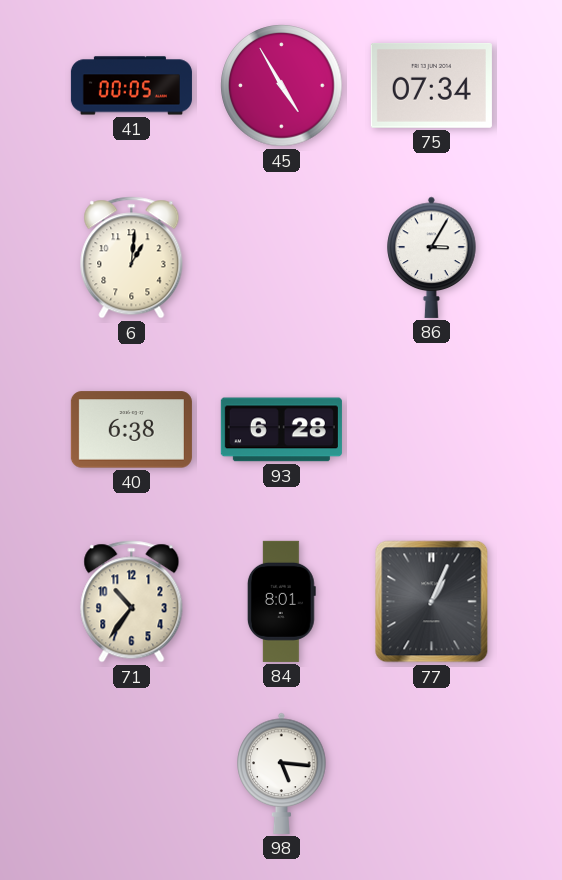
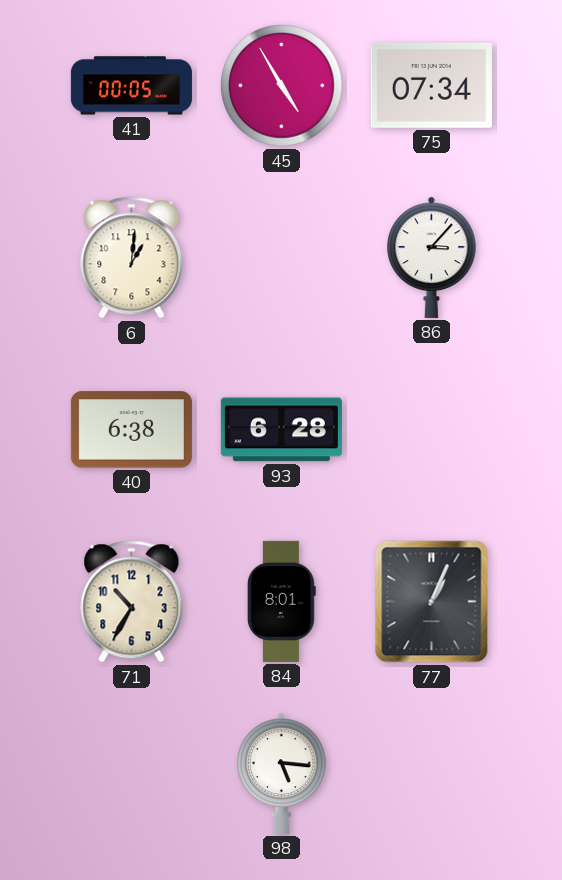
86: 3:05 -> 3:07 (432, 257)
71: 10:36 -> 10:35 (132, 602)
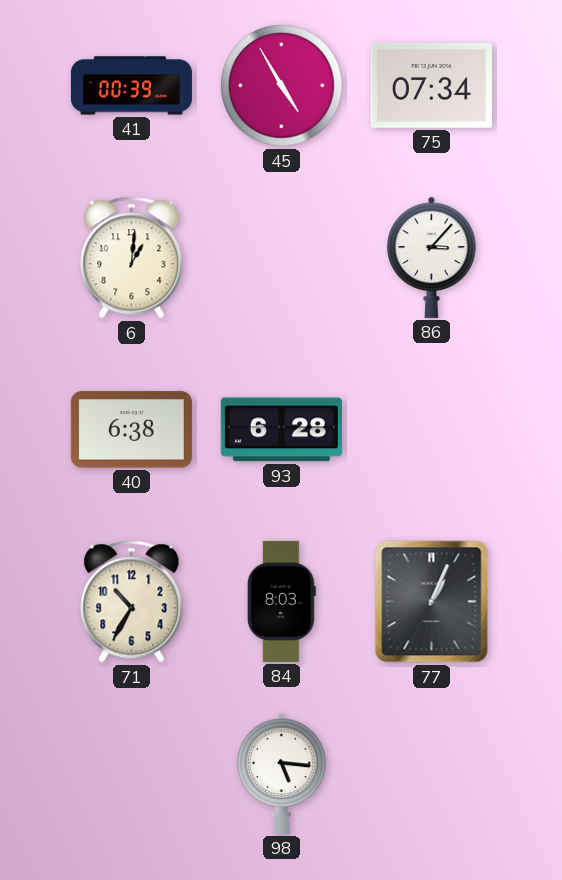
41: 00:05 -> 00:39 (131, 86)
84: 8:01 -> 8:03 (281, 601)
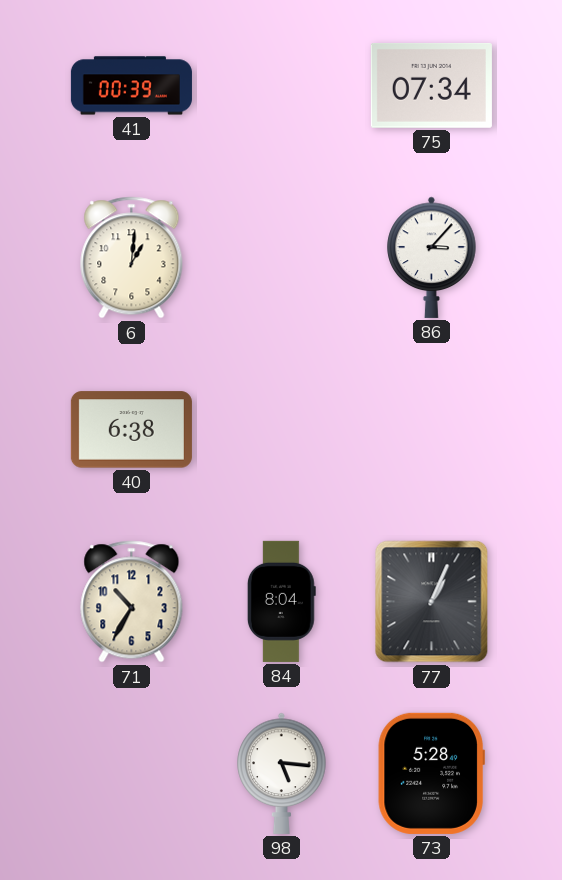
45: 4:55 -> none (282, 86)
93: 6:28 -> none (281, 430)
84: 8:03 -> 8:04 (281, 601)
73: none -> 5:28 (431, 773)
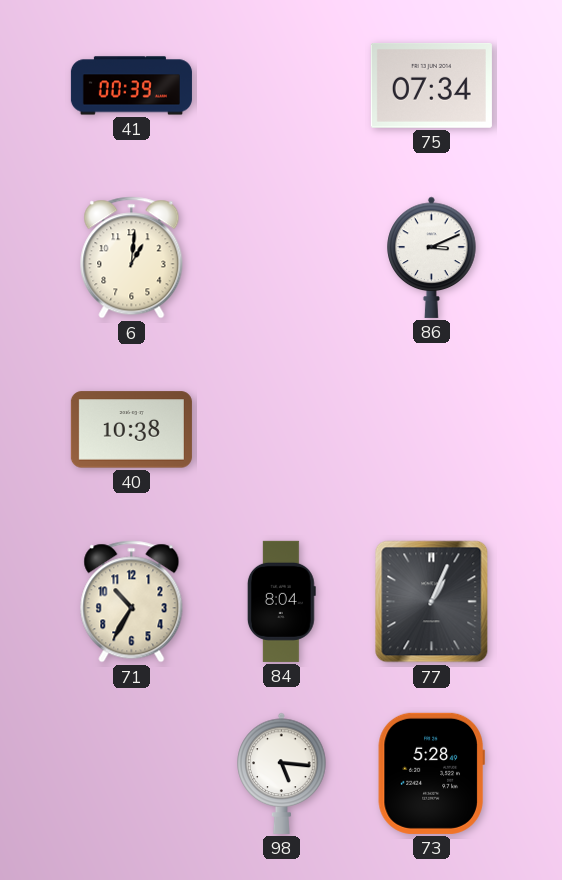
86: 3:07 -> 3:11 (432, 257)
40: 6:38 -> 10:38 (131, 430)
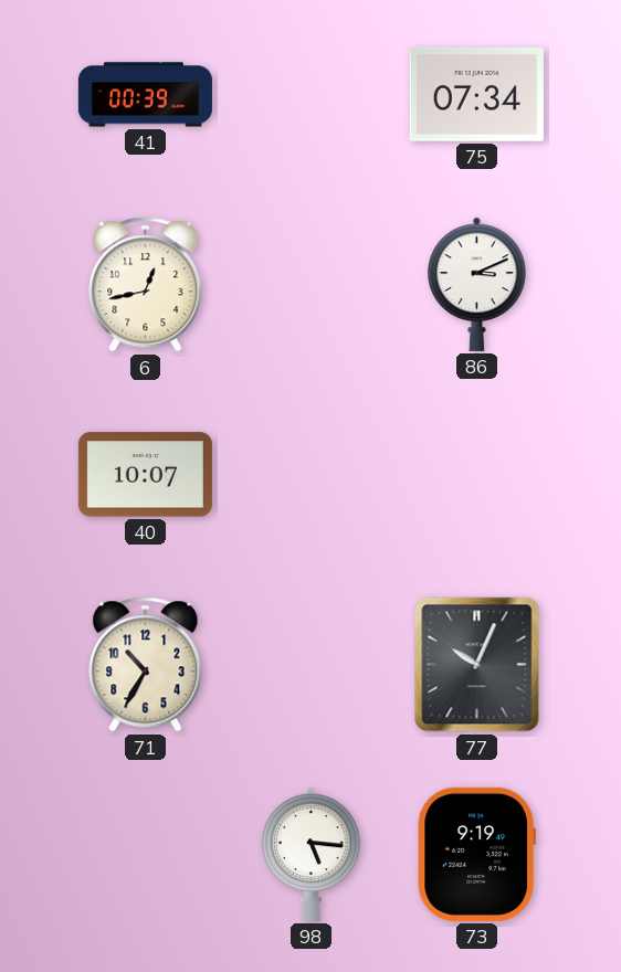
6: 1:01 -> 12:43 (146, 285)
40: 10:38 -> 10:07 (145, 475)
84: 8:04 -> none (281, 601)
77: 1:04 -> 10:04 (477, 665)
73: 5:28 -> 9:19 (476, 854)
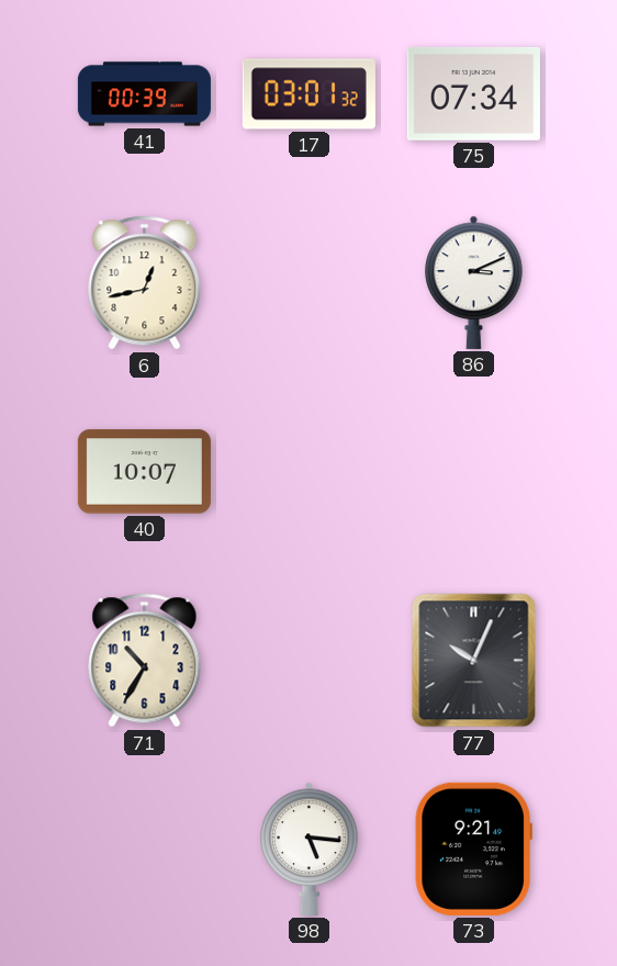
17: none -> 03:01 (308, 94)
73: 9:19 -> 9:21 (473, 849)
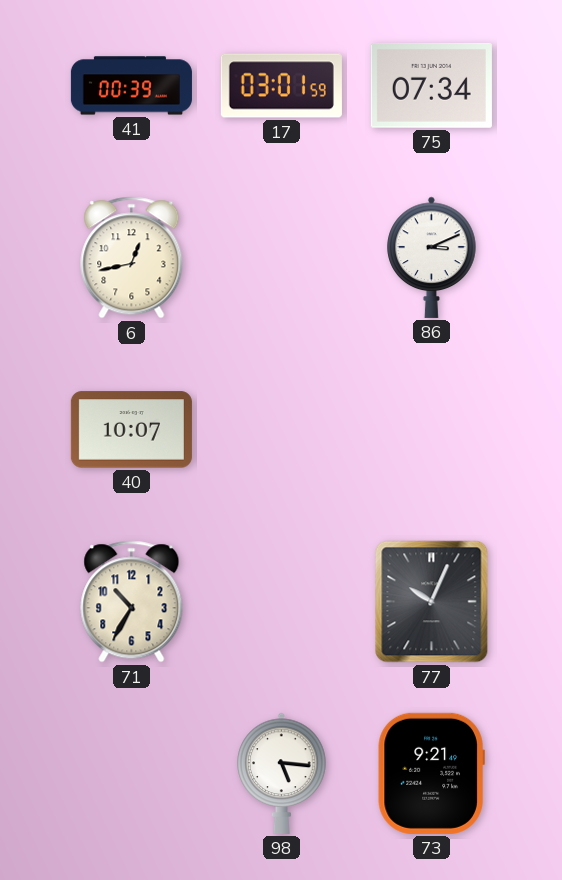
17: 03:01:32 -> 03:01:59 (281, 86)
